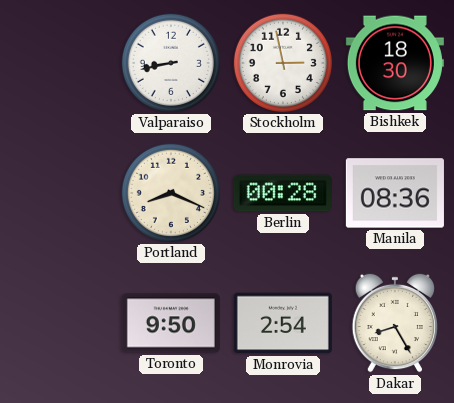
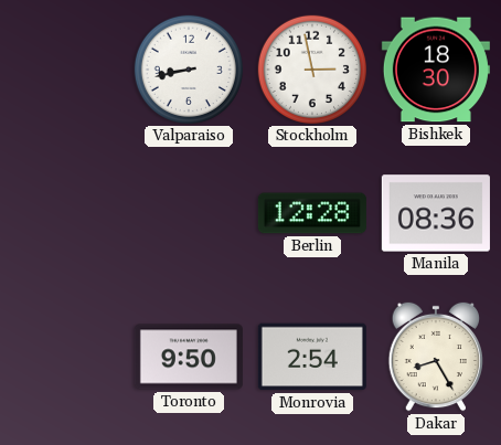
Portland: 8:19 -> none (171, 193)
Berlin: 00:28 -> 12:28 (312, 213)
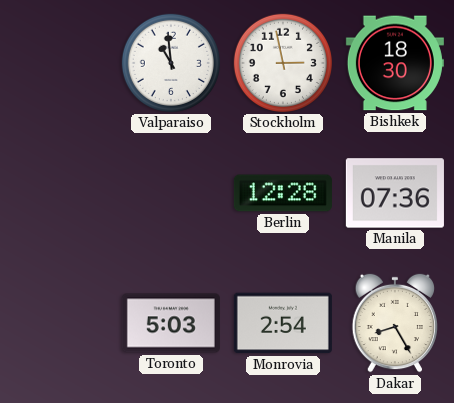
Valparaiso: 8:43 -> 10:59 (171, 63)
Manila: 08:36 -> 07:36 (395, 193)
Toronto: 9:50 -> 5:03 (171, 323)
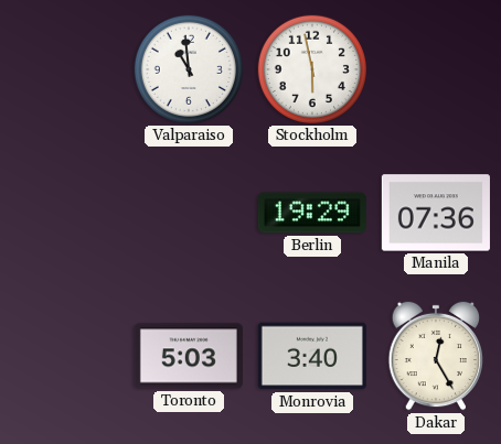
Stockholm: 2:58 -> 5:58 (312, 69)
Bishkek: 18:30 -> none (395, 63)
Berlin: 12:28 -> 19:29 (312, 213)
Monrovia: 2:54 -> 3:40 (312, 356)
Dakar: 8:25 -> 12:25 (436, 356)
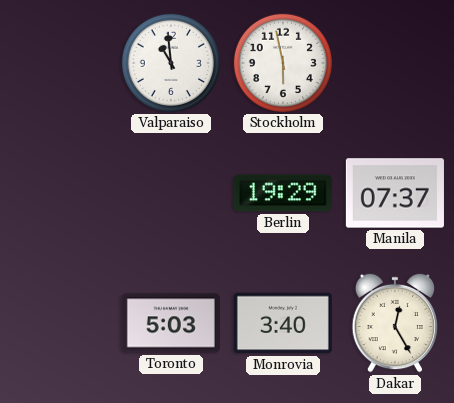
Manila: 07:36 -> 07:37 (395, 193)
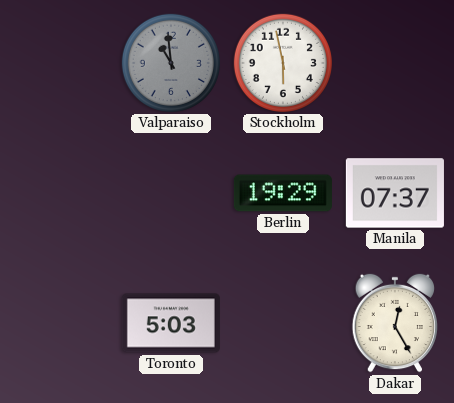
Valparaiso dial: white -> grey (171, 63)
Monrovia: 3:40 -> none (283, 323)
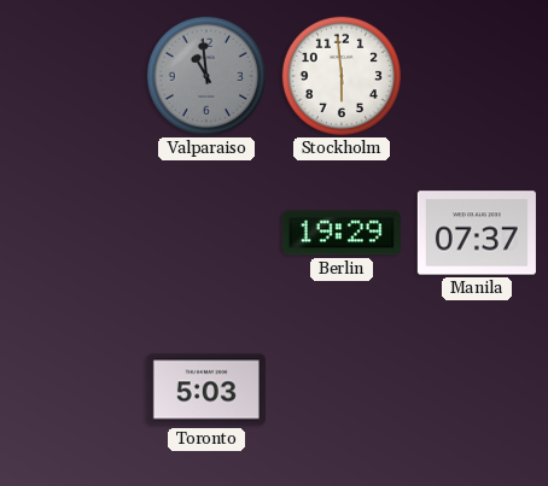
Stockholm: 5:58 -> 5:59 (342, 76)
Dakar: 12:25 -> none (395, 323)
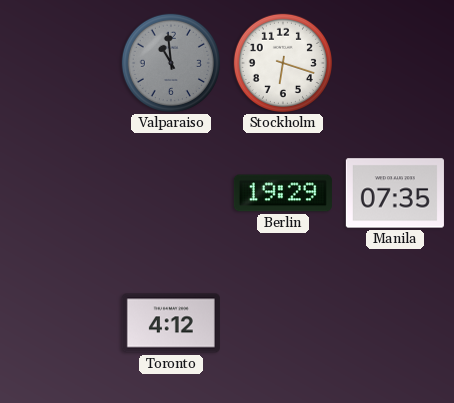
Stockholm: 5:59 -> 6:18 (283, 63)
Manila: 07:37 -> 07:35 (395, 193)
Toronto: 5:03 -> 4:12 (171, 323)
